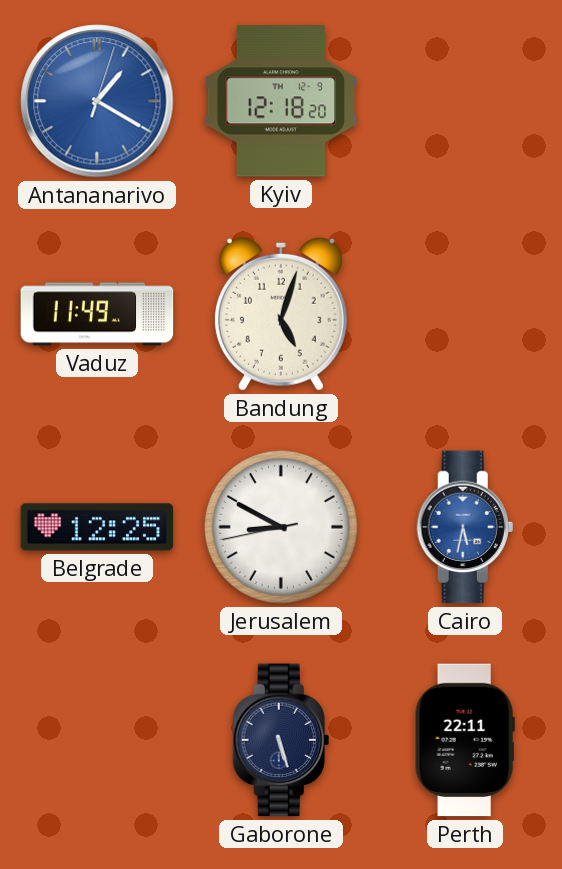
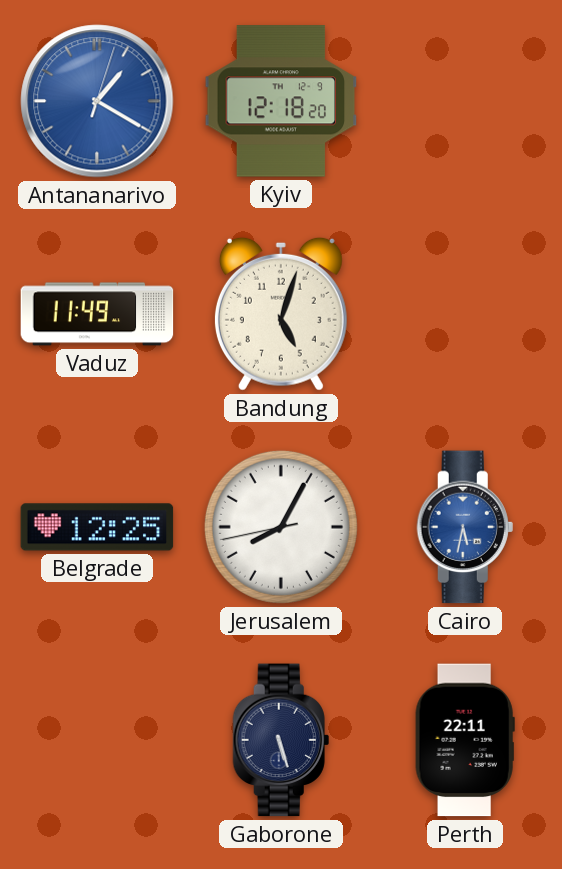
Jerusalem: 8:49 -> 8:04 (281, 527)
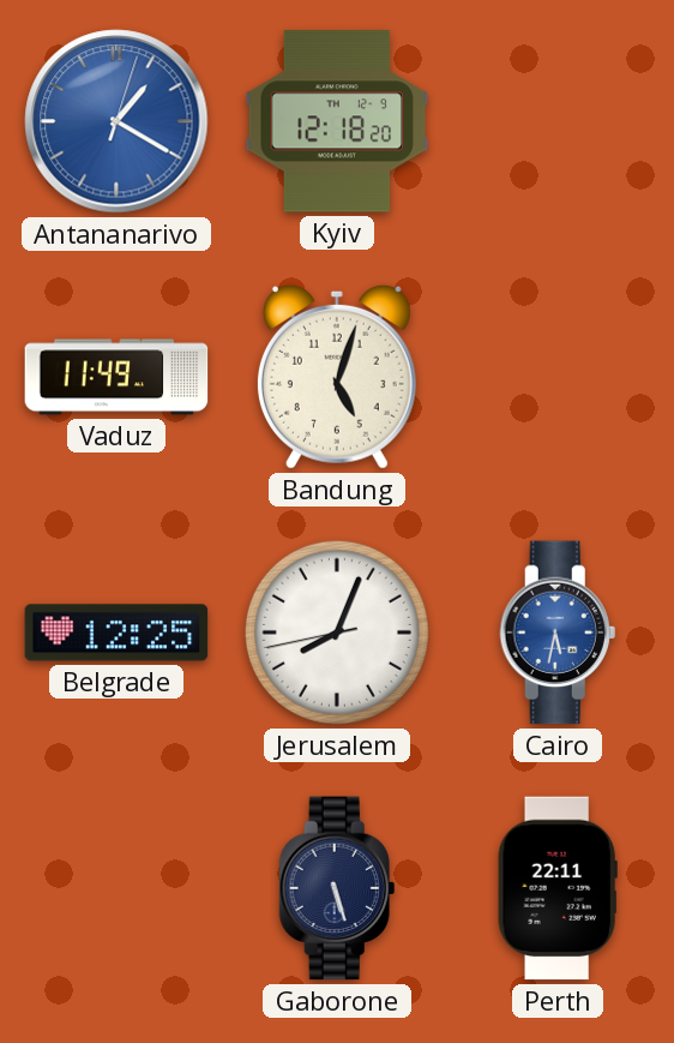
Jerusalem: 8:04 -> 8:03 (337, 633)
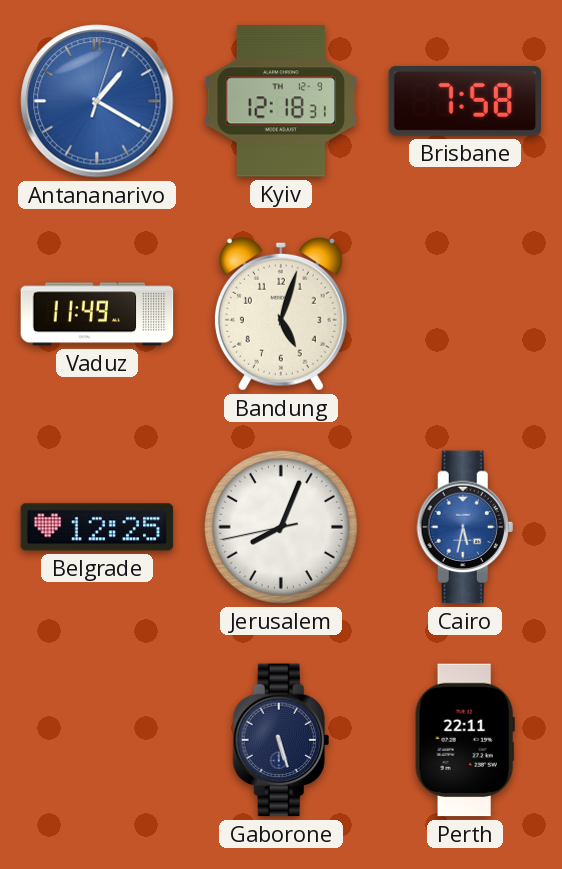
Kyiv: 12:18:20 -> 12:18:31 (281, 101)
Brisbane: none -> 7:58 (465, 101)
